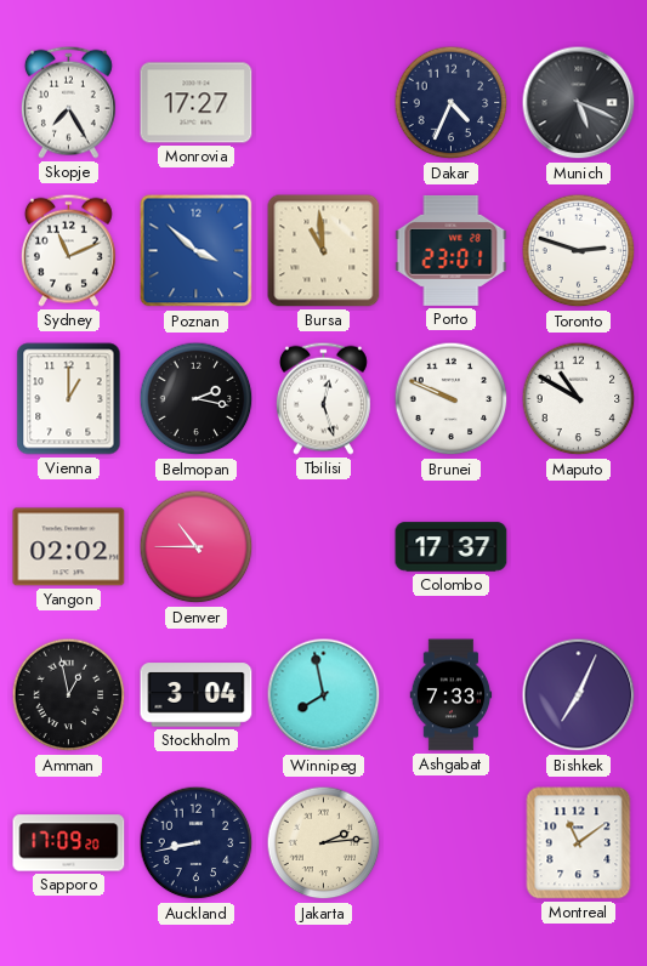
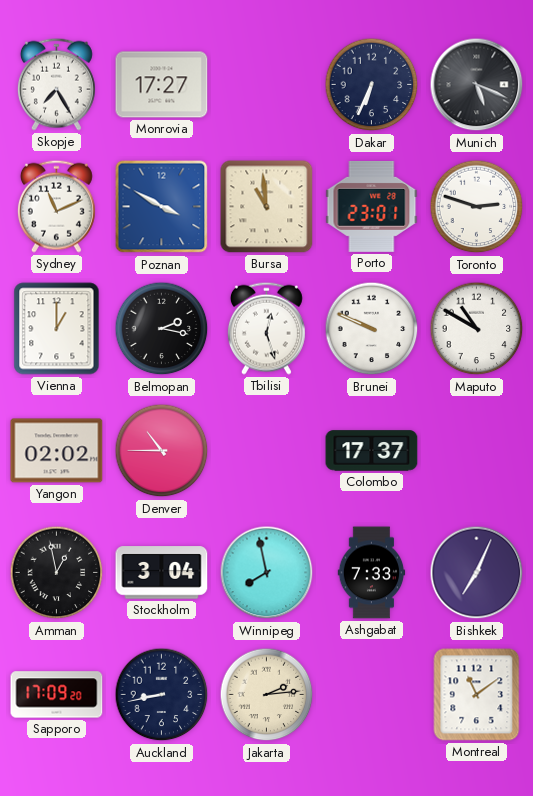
Dakar: 4:34 -> 6:34 (372, 85)
Poznan: 3:52 -> 3:50 (162, 207)
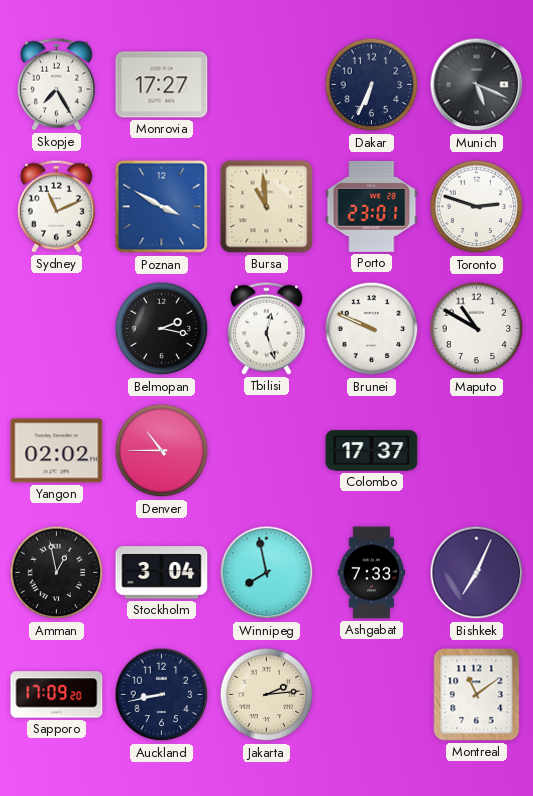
Vienna: 1:00 -> none (57, 329)
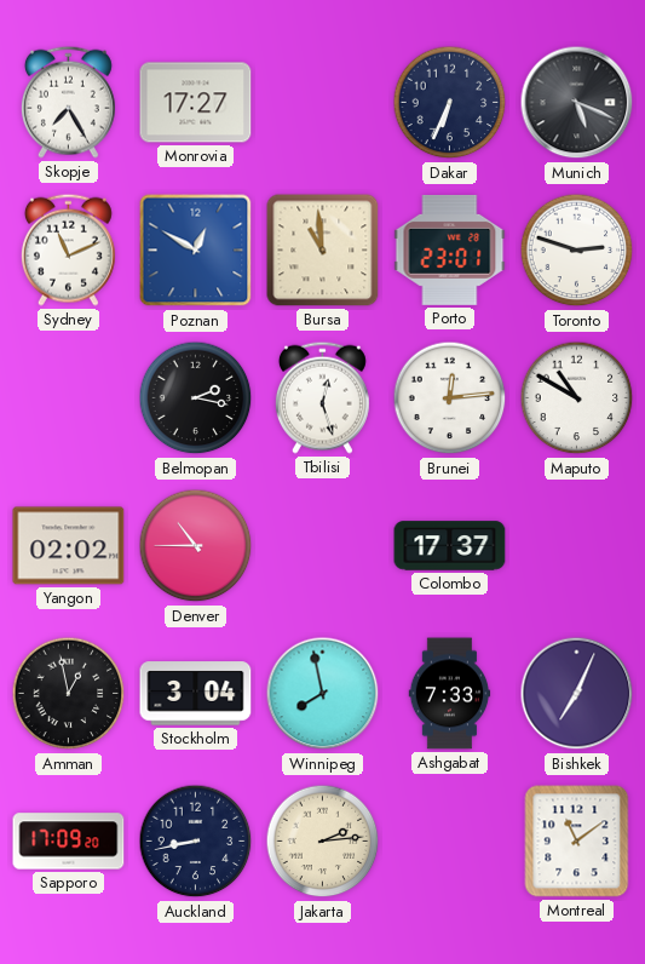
Poznan: 3:50 -> 12:50 (196, 251)
Brunei: 9:49 -> 12:14 (450, 398)
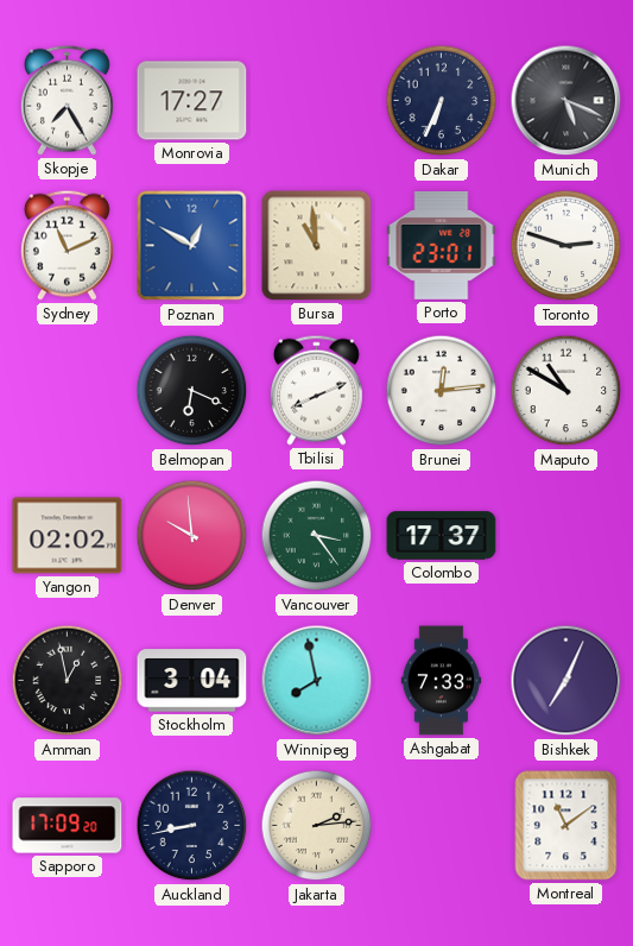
Belmopan: 2:17 -> 6:19 (192, 391)
Tbilisi: 12:27 -> 8:11 (316, 390)
Denver: 10:45 -> 9:59 (192, 536)
Vancouver: none -> 3:24 (317, 536)
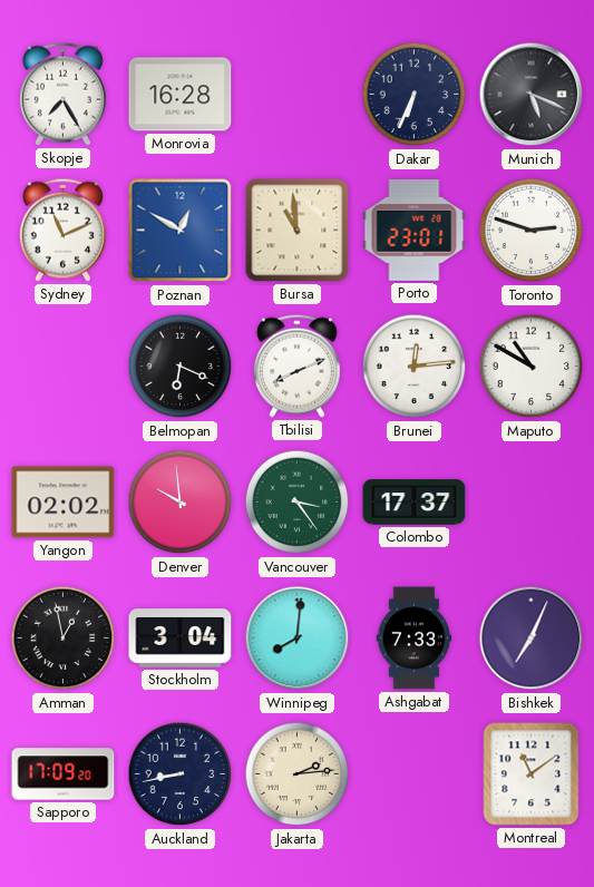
Monrovia: 17:27 -> 16:28 (181, 95)
Winnipeg: 7:58 -> 8:01 (298, 639)
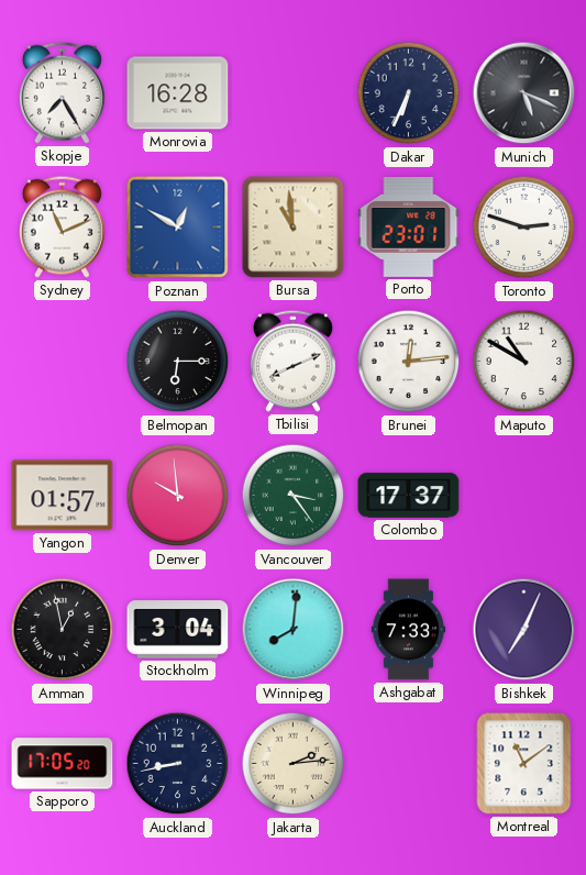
Belmopan: 6:19 -> 6:15 (178, 362)
Yangon: 02:02 -> 01:57 (63, 496)
Sapporo: 17:09 -> 17:05 (63, 764)
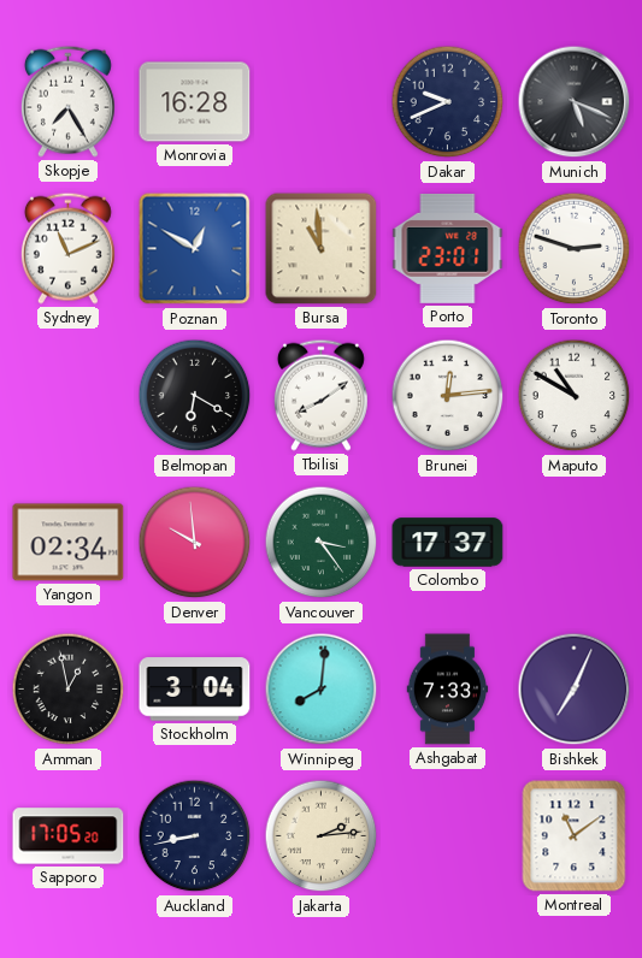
Dakar: 6:34 -> 9:41 (448, 102)
Belmopan: 6:15 -> 6:20 (195, 396)
Tbilisi: 8:11 -> 8:09 (320, 395)
Yangon: 01:57 -> 02:34 (69, 543)
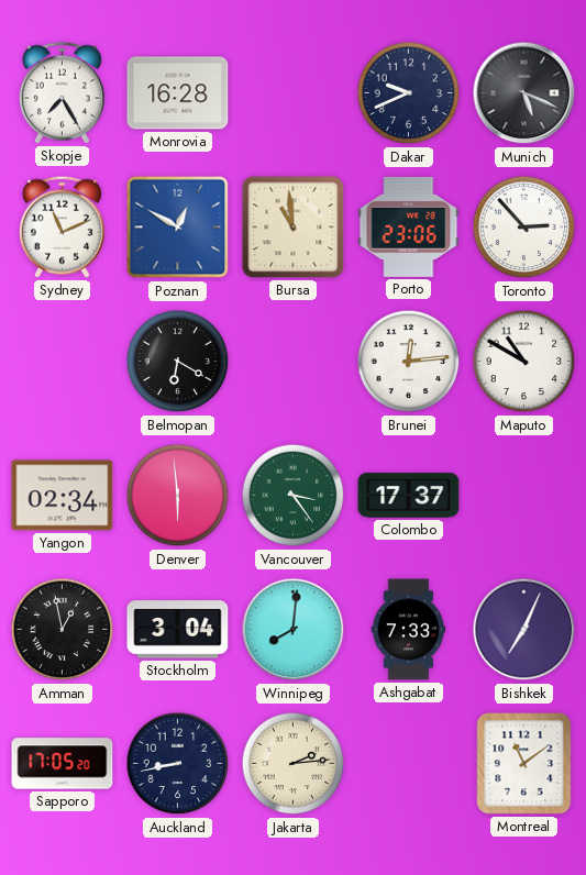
Porto: 23:01 -> 23:06 (409, 226)
Toronto: 2:48 -> 2:53 (524, 228)
Tbilisi: 8:09 -> none (320, 395)
Denver: 9:59 -> 5:59 (178, 496)
